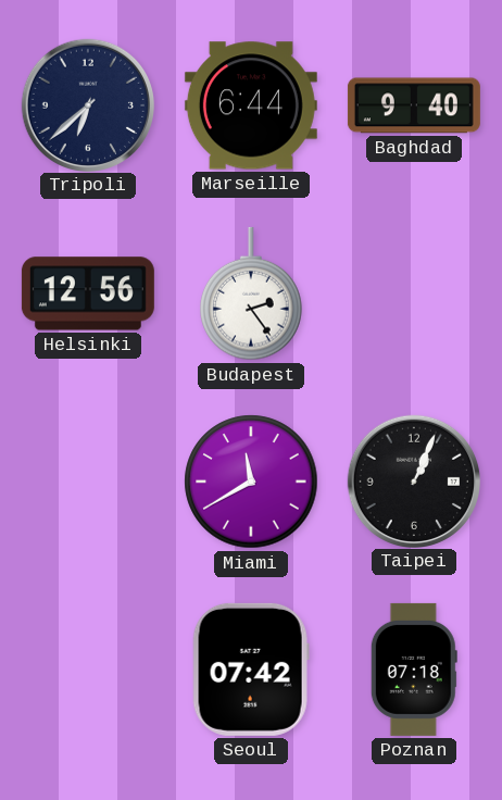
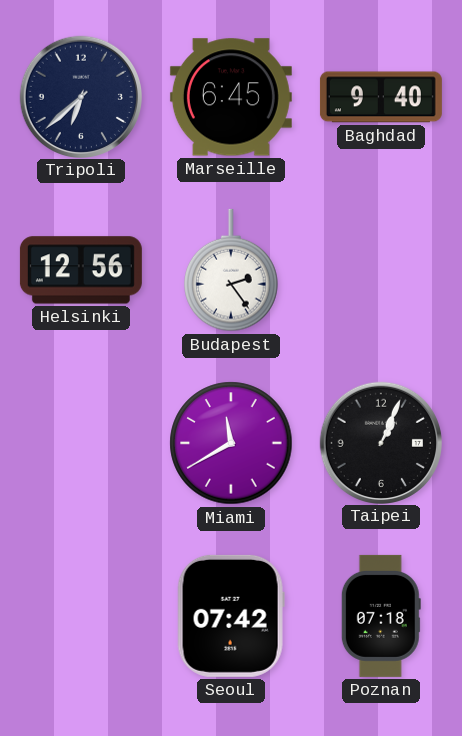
Marseille: 6:44 -> 6:45 (231, 97)
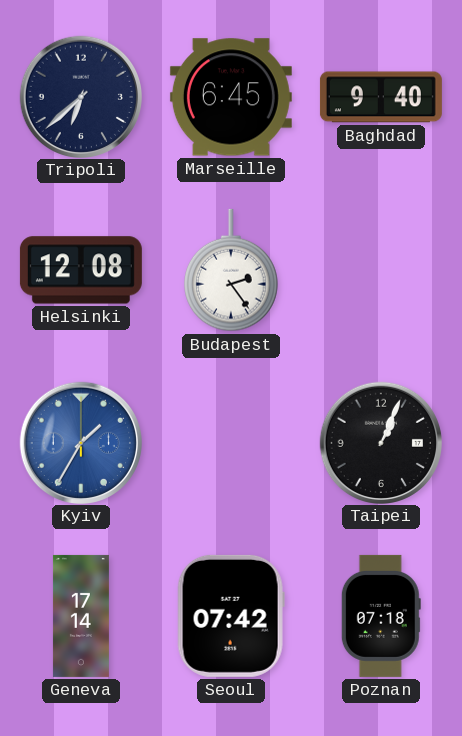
Helsinki: 12:56 -> 12:08 (81, 270)
Kyiv: none -> 1:35 (80, 442)
Miami: 11:40 -> none (231, 443)
Geneva: none -> 17:14 (81, 616)
